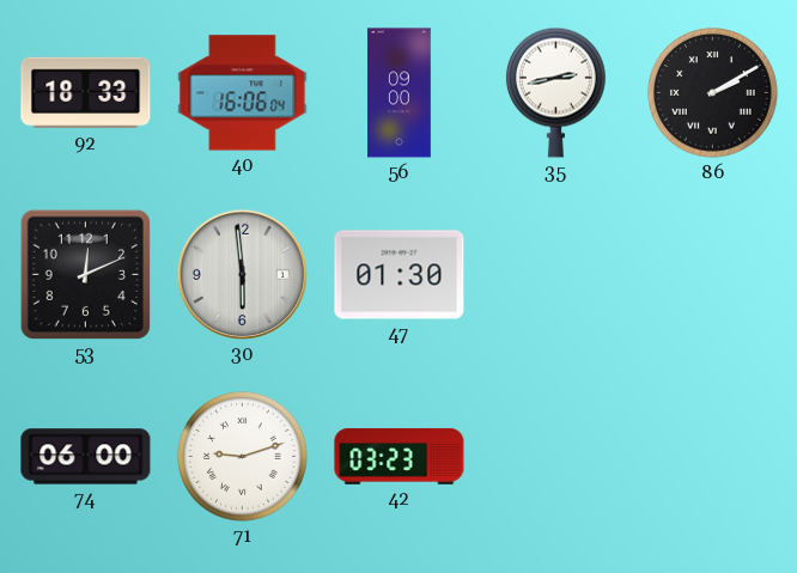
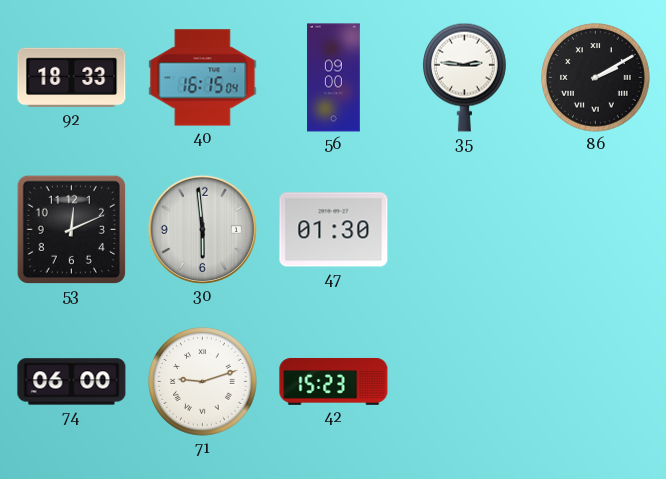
40: 16:06 -> 16:15 (203, 78)
35: 2:43 -> 2:46 (464, 77)
42: 03:23 -> 15:23 (334, 381)
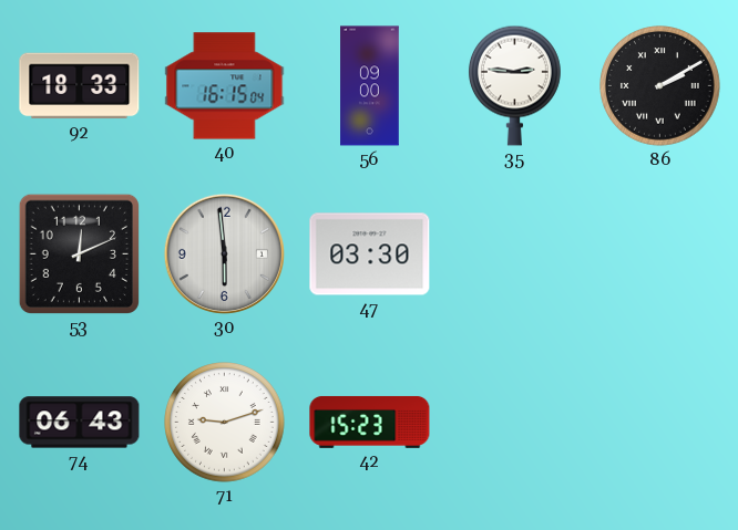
47: 01:30 -> 03:30 (370, 254)
74: 06:00 -> 06:43 (80, 423)
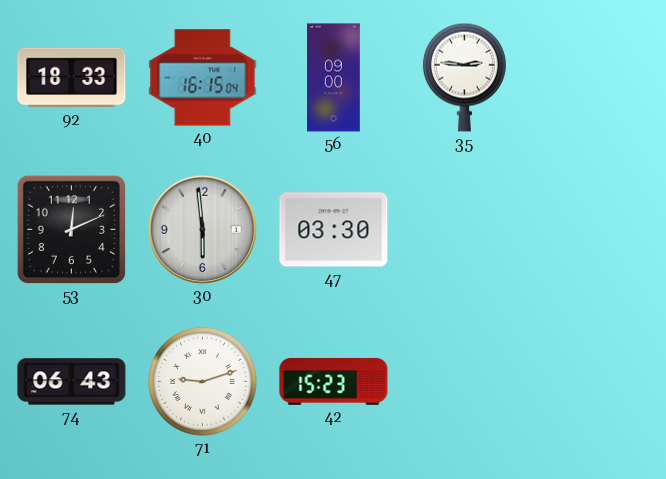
86: 2:10 -> none (660, 86)
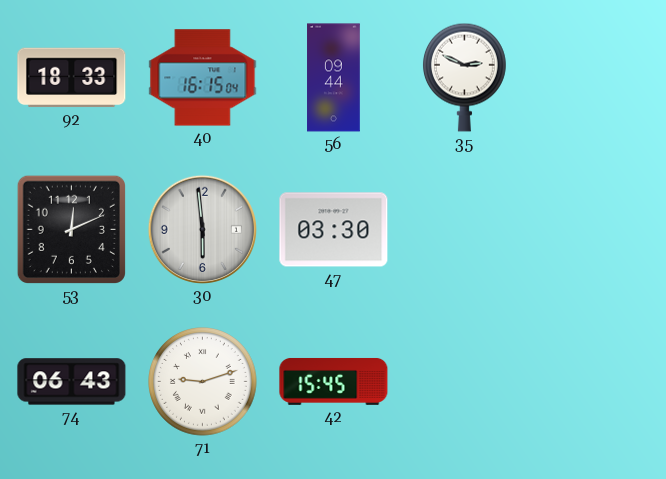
56: 09:00 -> 09:44 (334, 78)
35: 2:46 -> 2:49 (464, 77)
42: 15:23 -> 15:45 (334, 381)
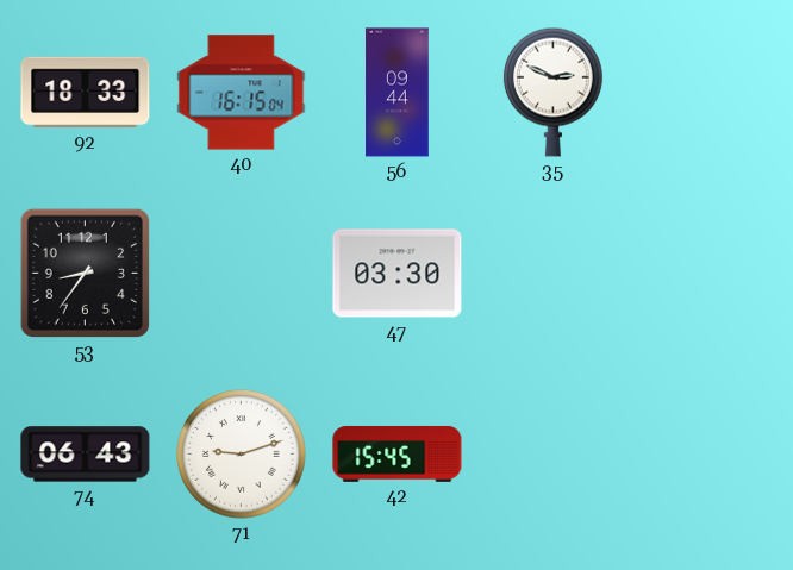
53: 12:11 -> 8:36 (85, 273)
30: 5:59 -> none (202, 229)
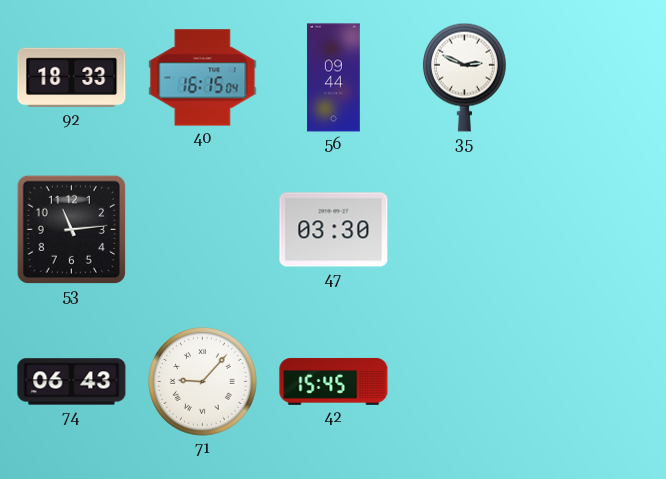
53: 8:36 -> 11:14 (71, 229)
71: 9:12 -> 9:07 (203, 382)
